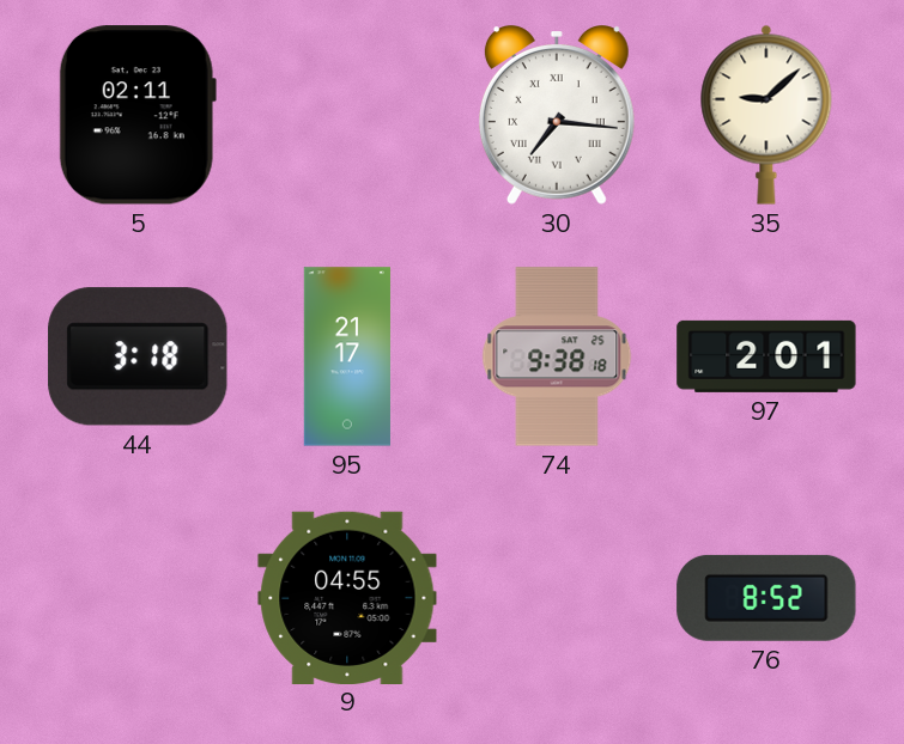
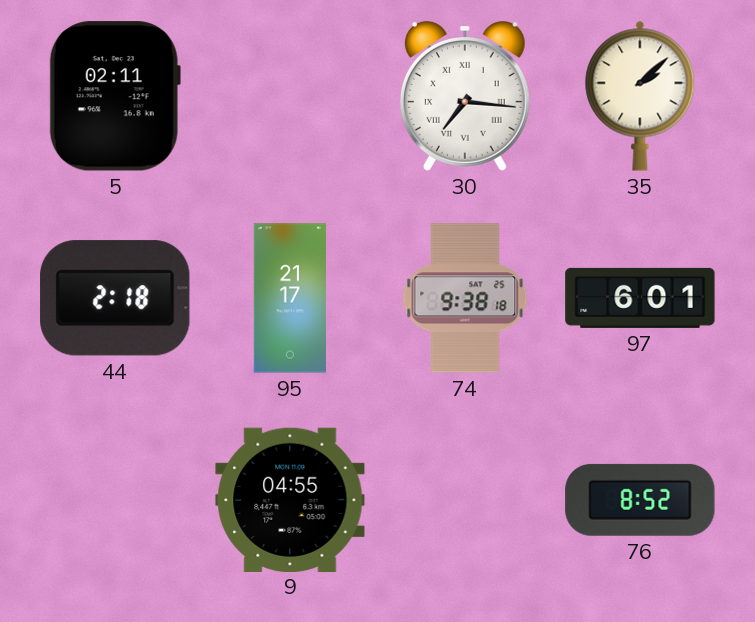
35: 9:08 -> 2:08 (640, 96)
44: 3:18 -> 2:18 (115, 298)
97: 2:01 -> 6:01 (640, 298)
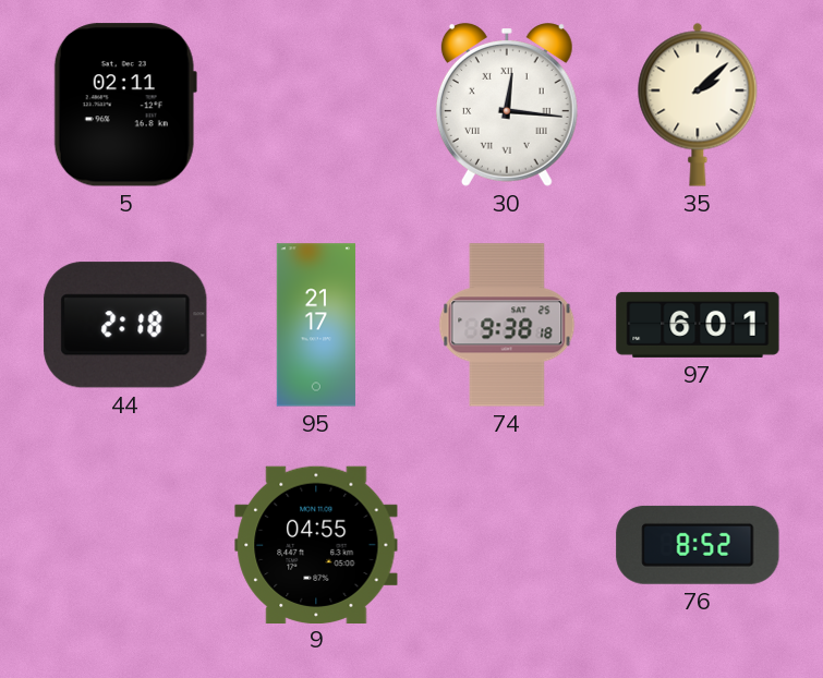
30: 7:16 -> 12:16 (507, 105)
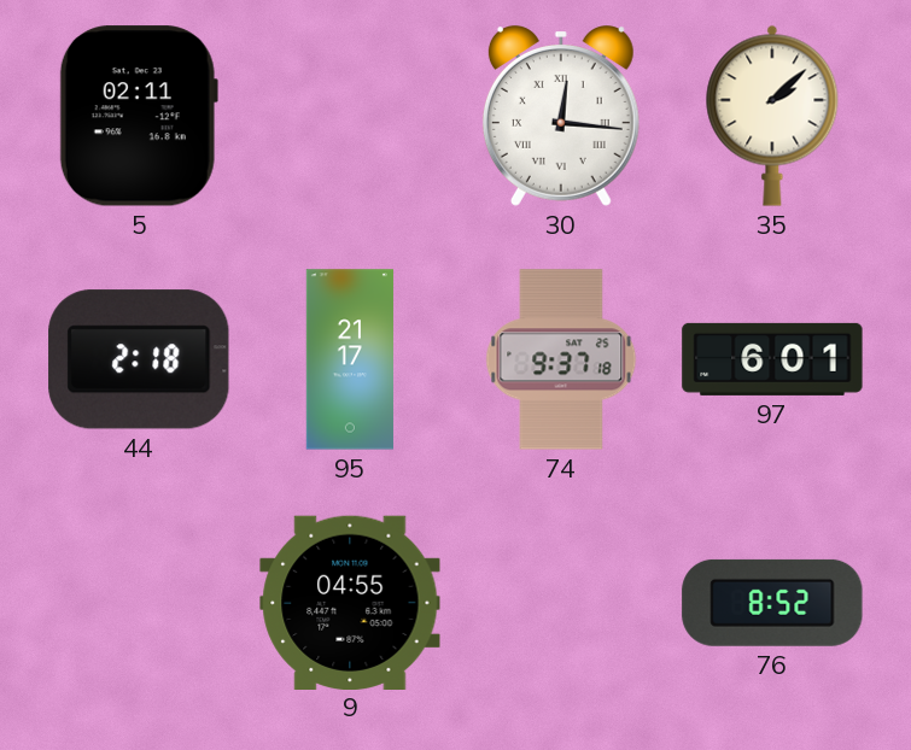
74: 9:38 -> 9:37 (561, 359)
